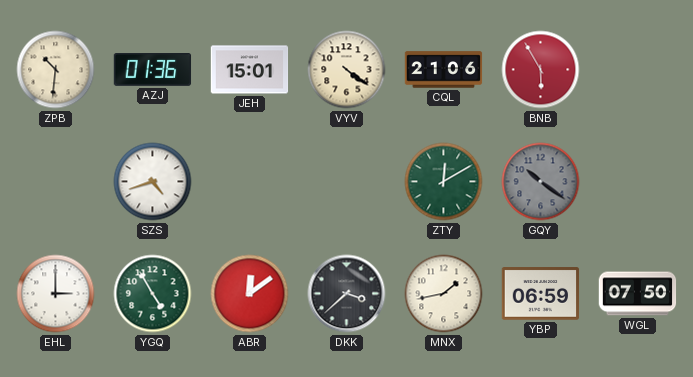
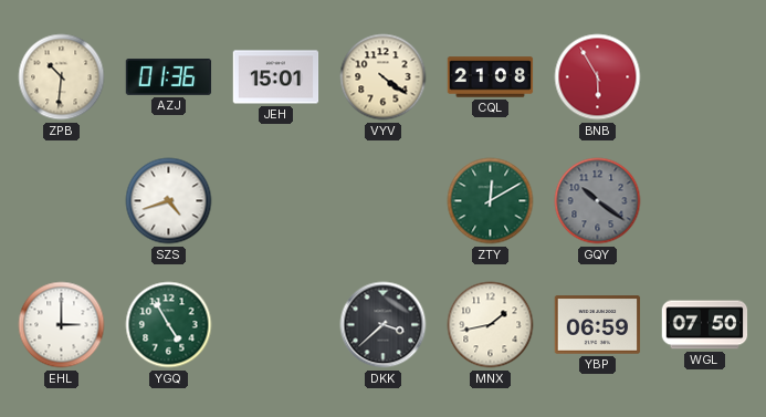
CQL: 21:06 -> 21:08 (491, 77)
ABR: 12:09 -> none (250, 294)
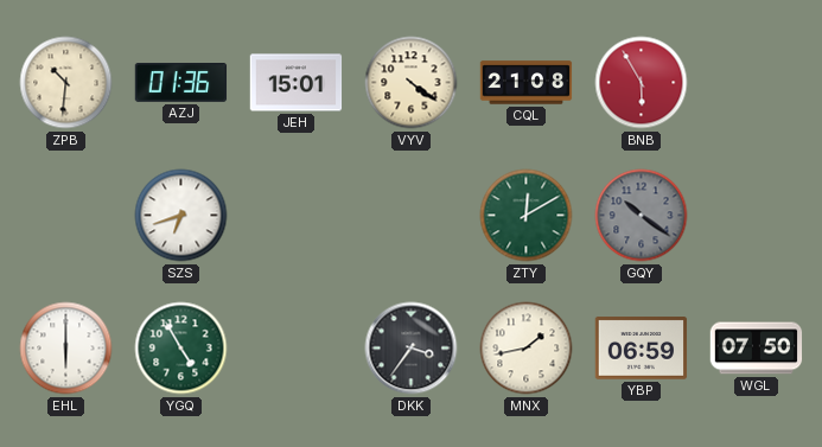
SZS: 4:42 -> 6:42 (181, 216)
EHL: 3:00 -> 6:00 (66, 349)
DKK: 3:38 -> 3:36 (412, 349)
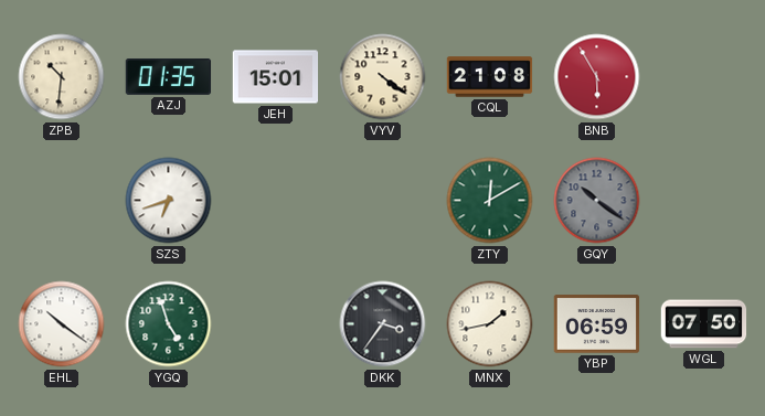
AZJ: 01:36 -> 01:35 (169, 77)
EHL: 6:00 -> 10:21 (62, 324)
YGQ: 4:55 -> 4:57 (169, 324)
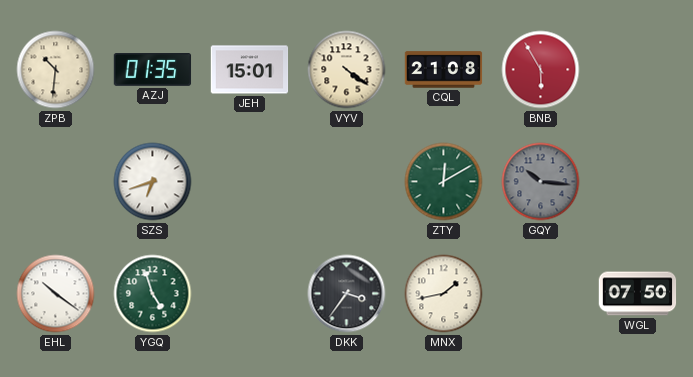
GQY: 10:21 -> 10:16 (541, 182)
YBP: 06:59 -> none (597, 324)
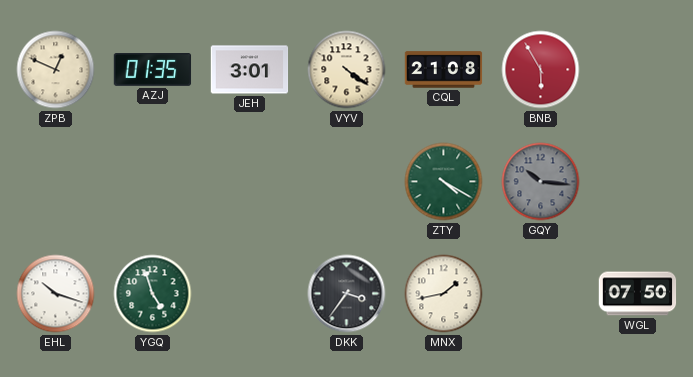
ZPB: 10:31 -> 12:49 (56, 70)
JEH: 15:01 -> 3:01 (250, 70)
SZS: 6:42 -> none (153, 182)
ZTY: 12:10 -> 4:20 (444, 182)
EHL: 10:21 -> 10:18 (56, 294)
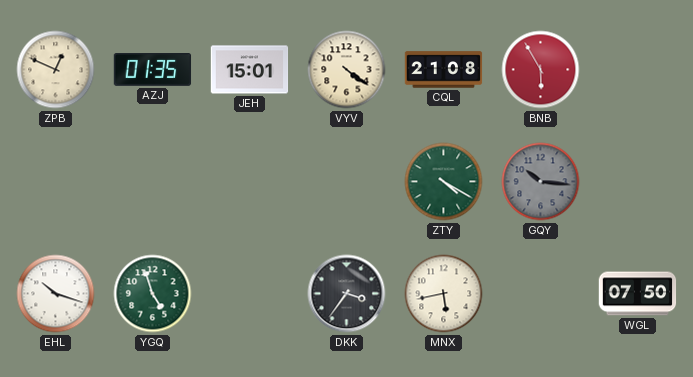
JEH: 3:01 -> 15:01 (250, 70)
MNX: 1:43 -> 5:43 (444, 294)
